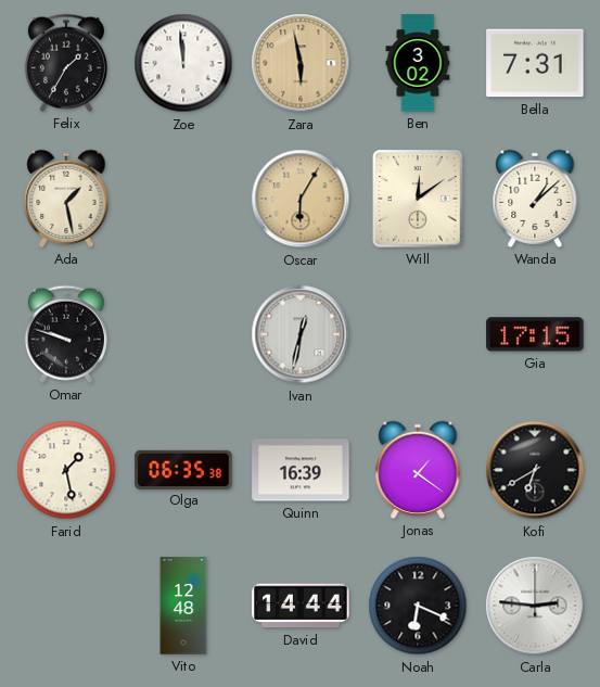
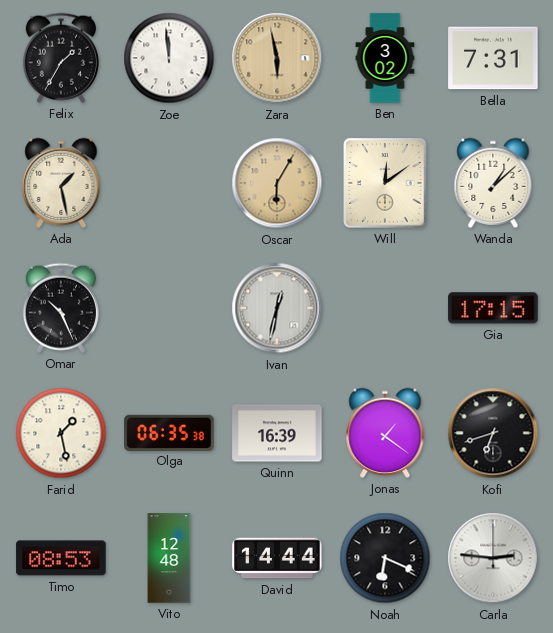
Omar: 9:48 -> 10:26 (61, 308)
Kofi: 6:40 -> 6:42 (493, 433)
Timo: none -> 08:53 (61, 558)
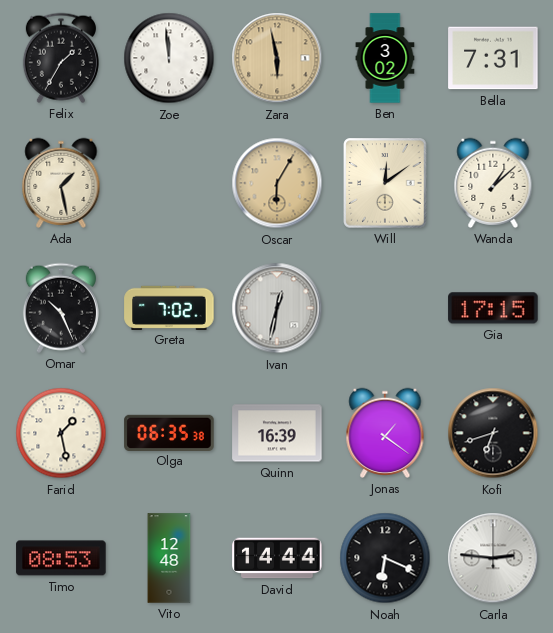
Greta: none -> 7:02 (169, 307)
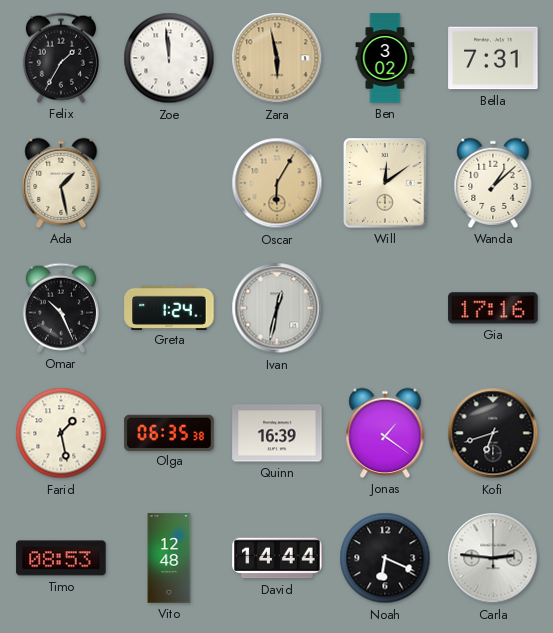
Greta: 7:02 -> 1:24 (169, 307)
Gia: 17:15 -> 17:16 (493, 308)
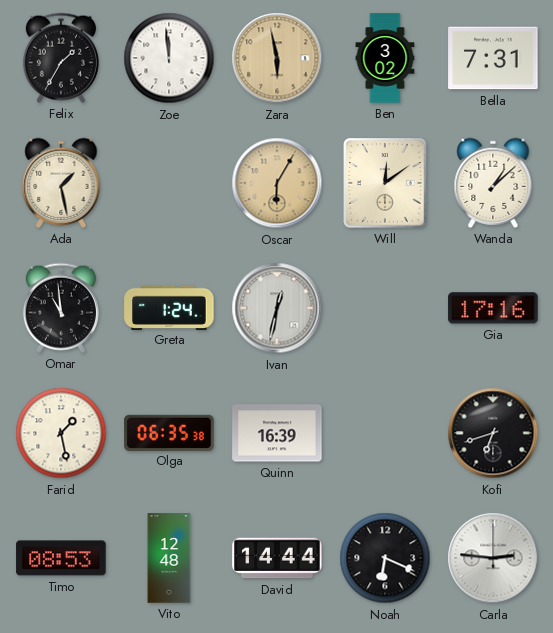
Omar: 10:26 -> 10:59 (61, 308)
Jonas: 1:21 -> none (385, 433)
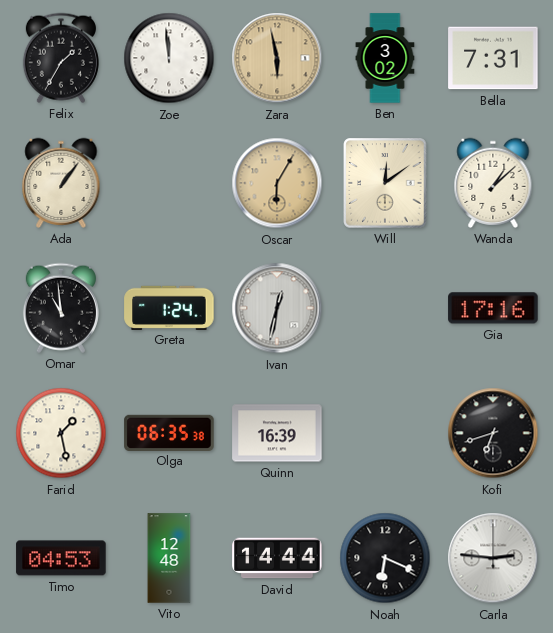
Ada: 1:28 -> 1:06 (61, 183)
Timo: 08:53 -> 04:53 (61, 558)
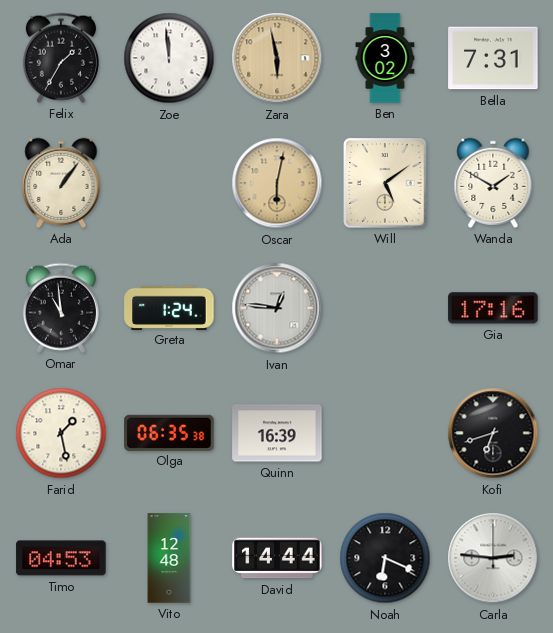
Oscar: 6:05 -> 6:02 (277, 183)
Will: 12:09 -> 5:09 (385, 183)
Wanda: 1:08 -> 1:50 (493, 183)
Ivan: 12:32 -> 12:46 (277, 308)
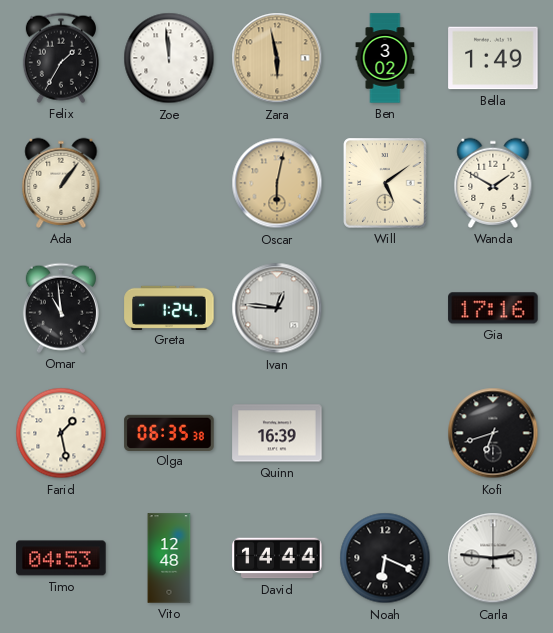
Bella: 7:31 -> 1:49 (493, 58)
